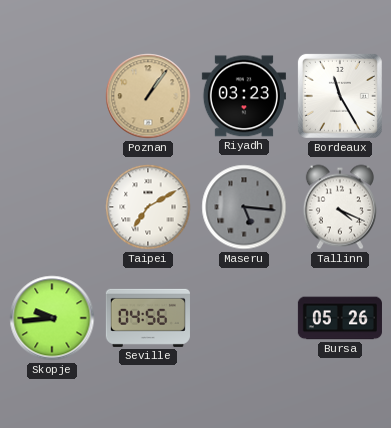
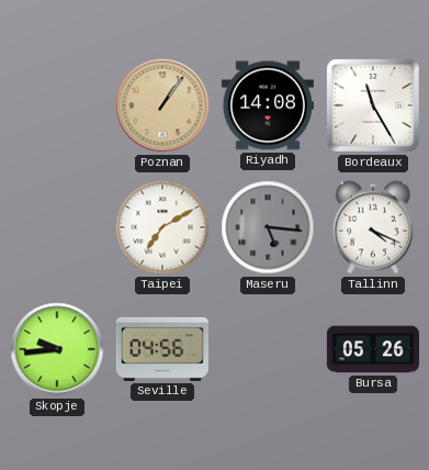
Riyadh: 03:23 -> 14:08 (268, 105)
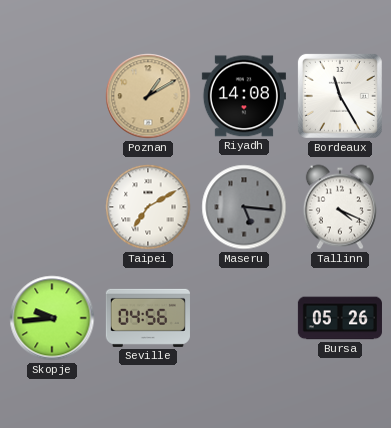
Poznan: 1:06 -> 1:10 (148, 96)
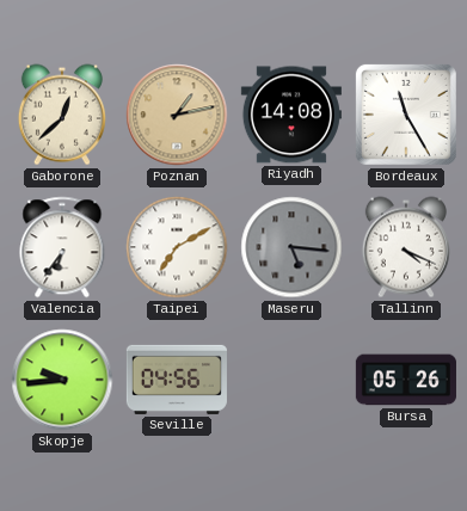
Gaborone: none -> 12:38 (62, 115)
Poznan: 1:10 -> 1:13 (177, 115)
Valencia: none -> 6:36 (62, 247)
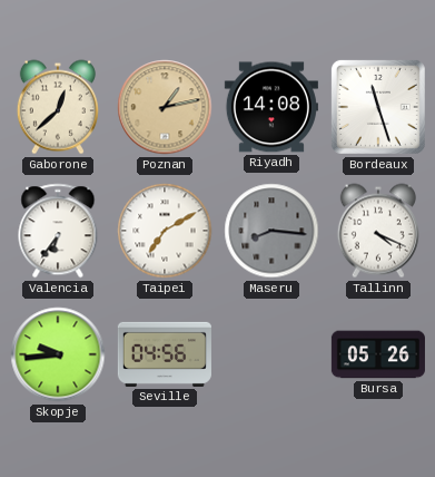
Bordeaux: 11:25 -> 11:27 (378, 107)
Maseru: 5:16 -> 8:16 (271, 231)
